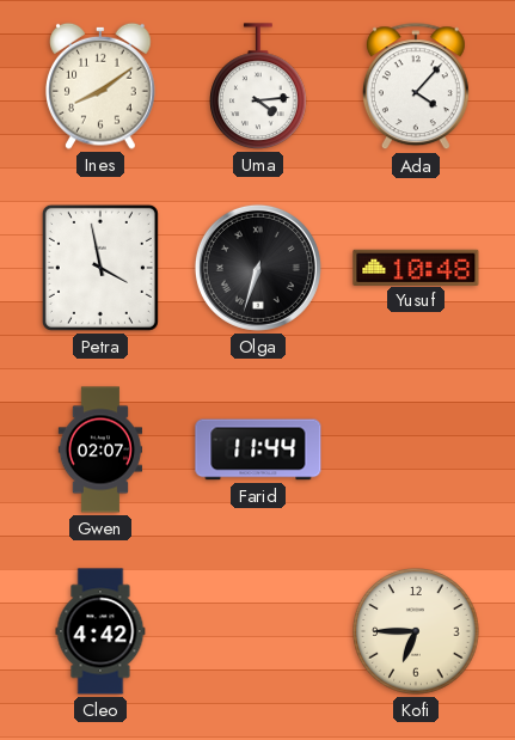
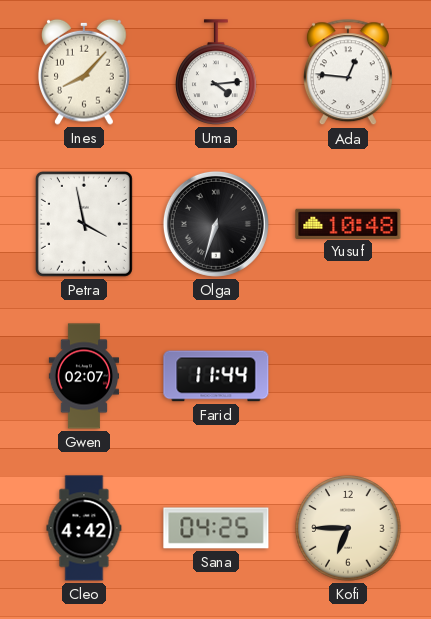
Ines: 8:09 -> 8:07 (85, 72)
Ada: 4:07 -> 12:46 (348, 73)
Sana: none -> 04:25 (216, 528)
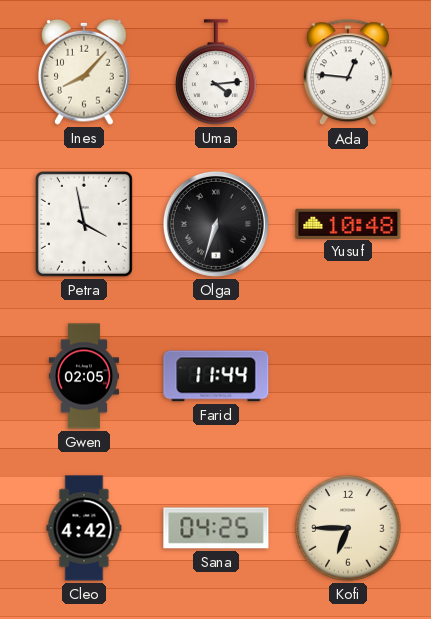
Gwen: 02:07 -> 02:05 (83, 376)
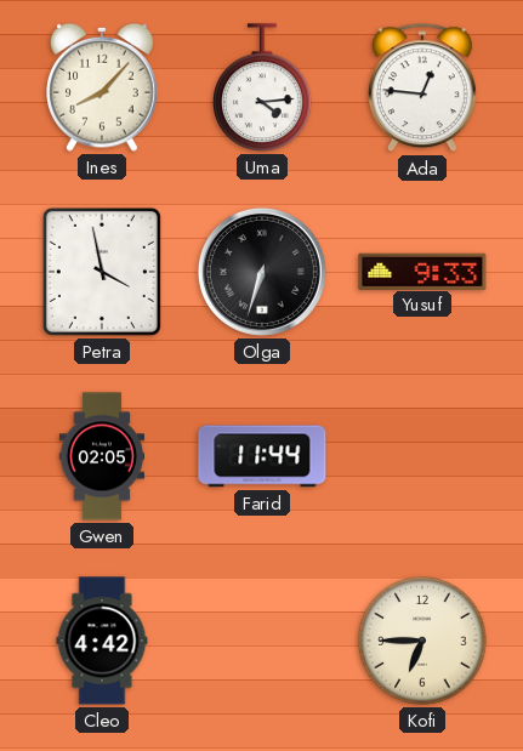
Yusuf: 10:48 -> 9:33 (422, 271)
Sana: 04:25 -> none (216, 528)
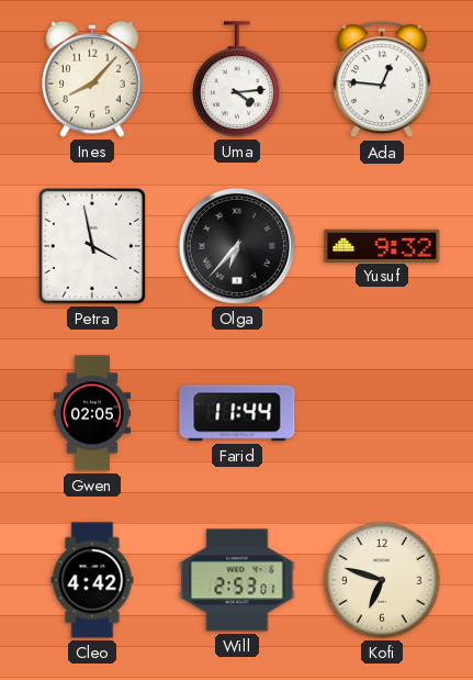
Olga: 6:33 -> 6:37 (237, 246)
Yusuf: 9:33 -> 9:32 (382, 245)
Will: none -> 2:53 (237, 580)
Kofi: 6:45 -> 6:48 (382, 580)
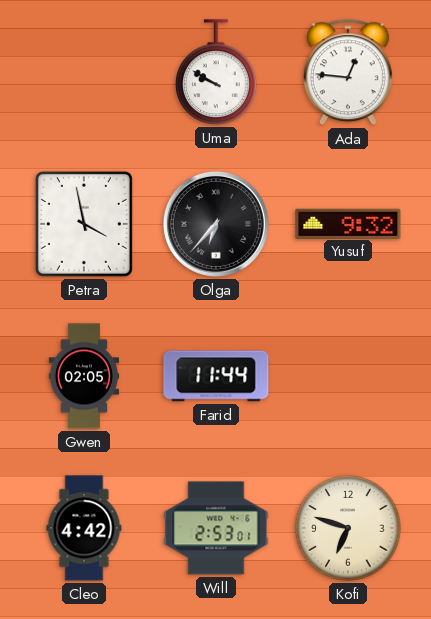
Ines: 8:07 -> none (93, 79)
Uma: 4:14 -> 9:50 (216, 72)
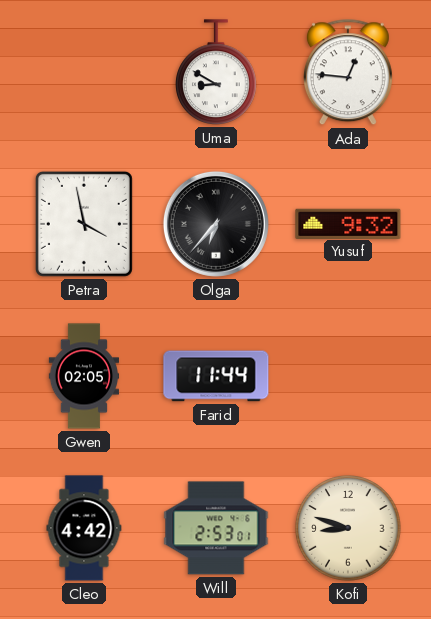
Uma: 9:50 -> 8:50 (216, 72)
Kofi: 6:48 -> 8:48 (348, 528)
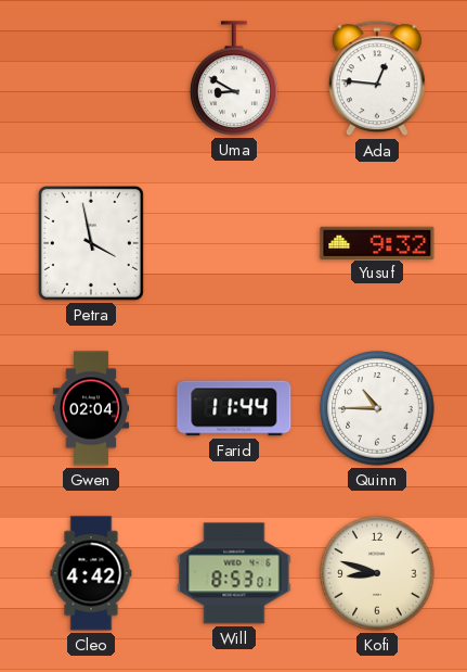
Olga: 6:37 -> none (216, 224)
Gwen: 02:05 -> 02:04 (90, 408)
Quinn: none -> 10:45 (377, 408)
Will: 2:53 -> 8:53 (234, 573)
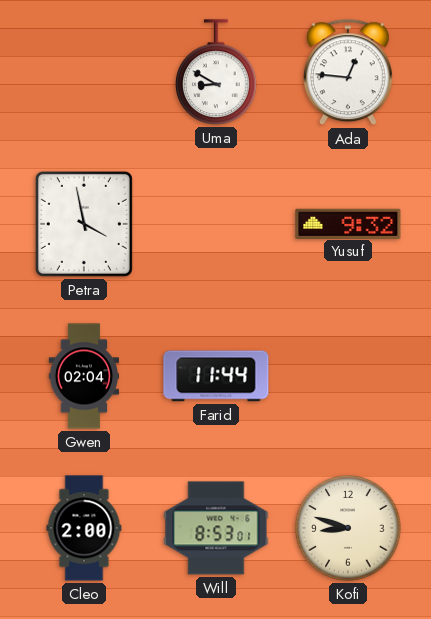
Quinn: 10:45 -> none (377, 408)
Cleo: 4:42 -> 2:00 (84, 528)
